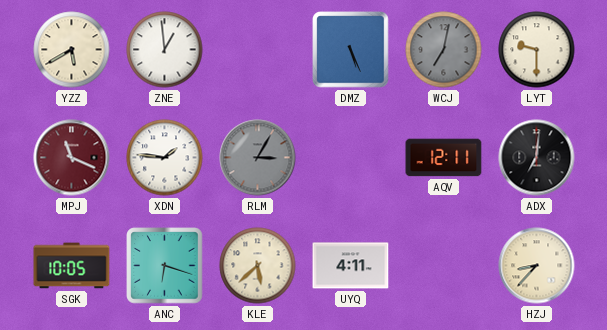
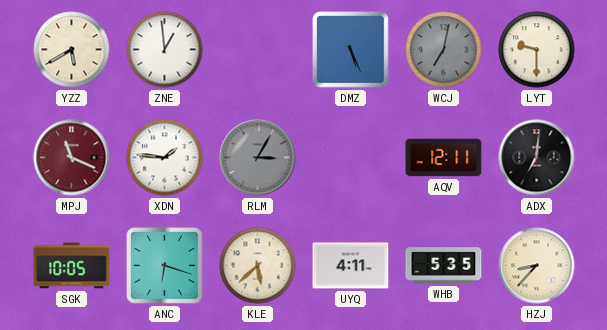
WHB: none -> 5:35 (444, 266)
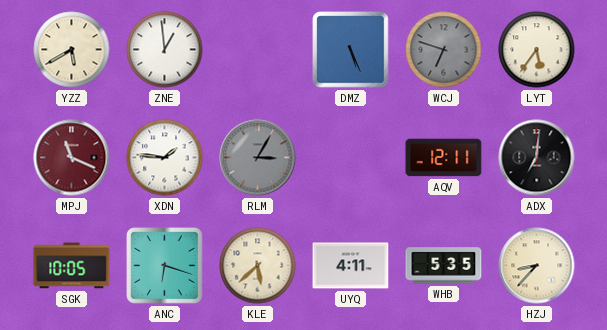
WCJ: 7:02 -> 6:48 (444, 50)
LYT: 9:30 -> 5:36 (537, 50)
